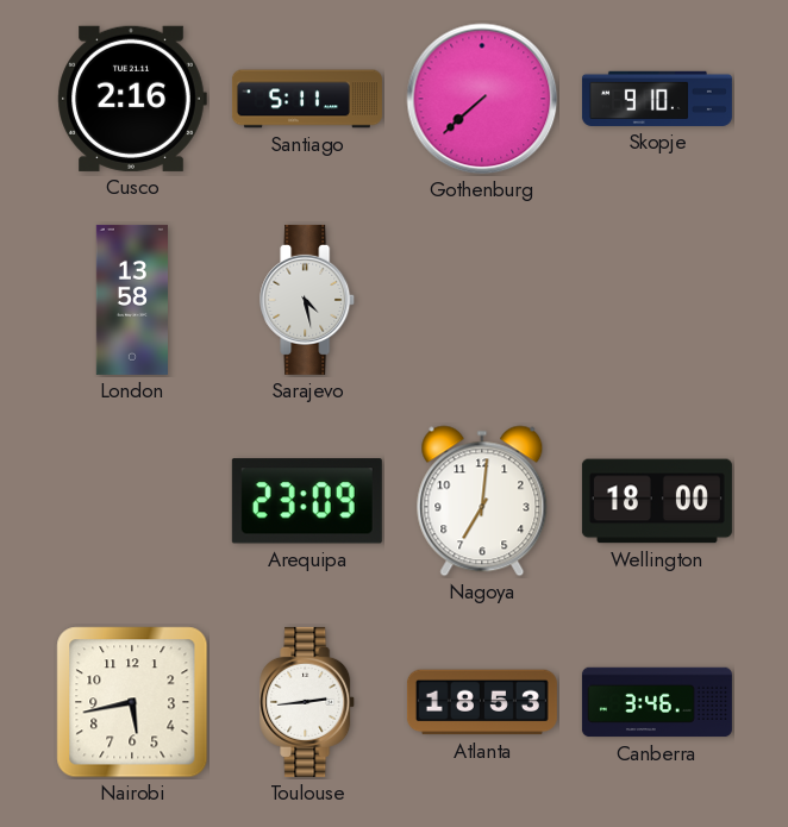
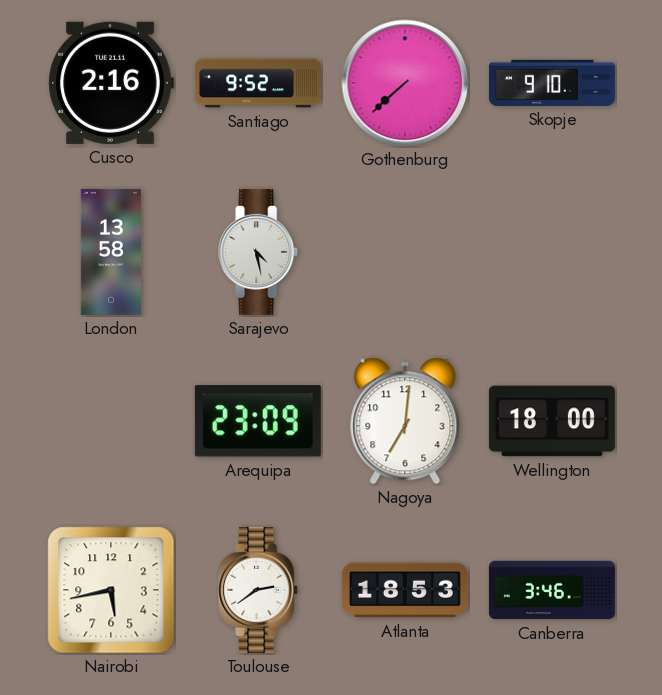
Santiago: 5:11 -> 9:52 (258, 83)
Toulouse: 2:44 -> 2:39 (259, 590)
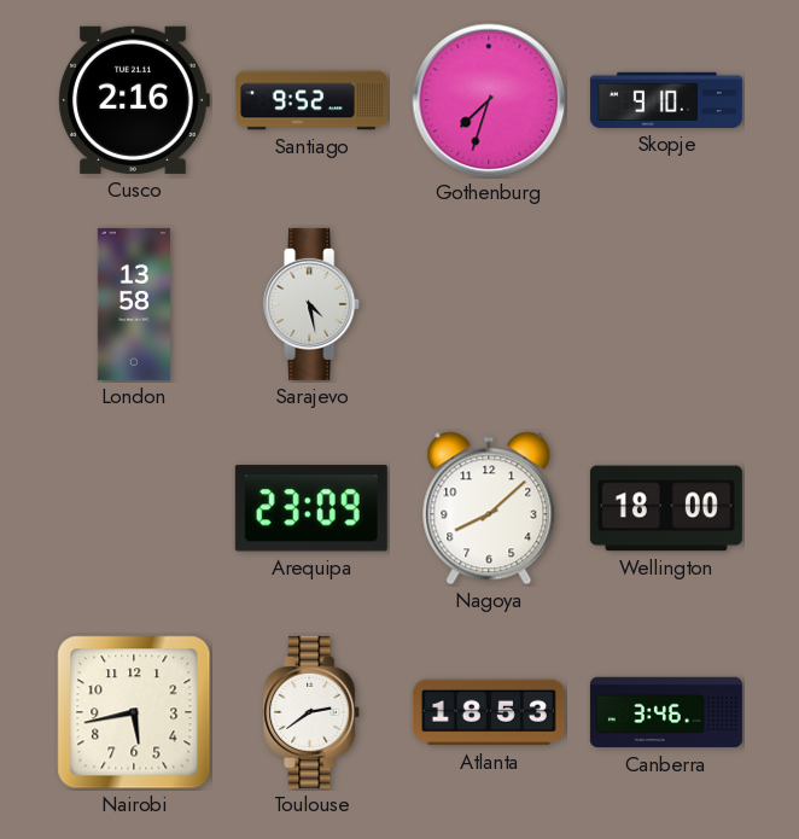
Gothenburg: 7:38 -> 7:33 (489, 100)
Nagoya: 7:01 -> 8:08 (489, 508)
